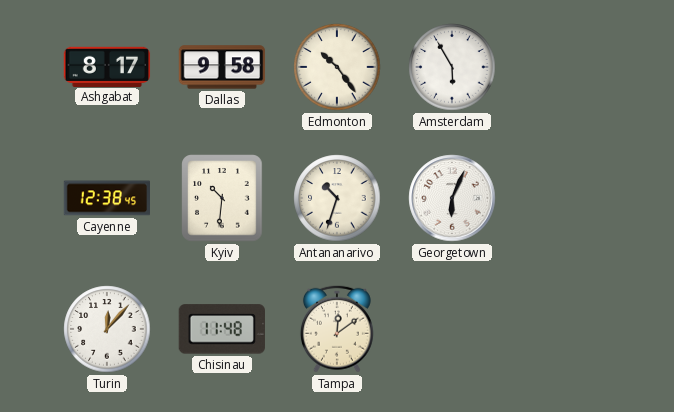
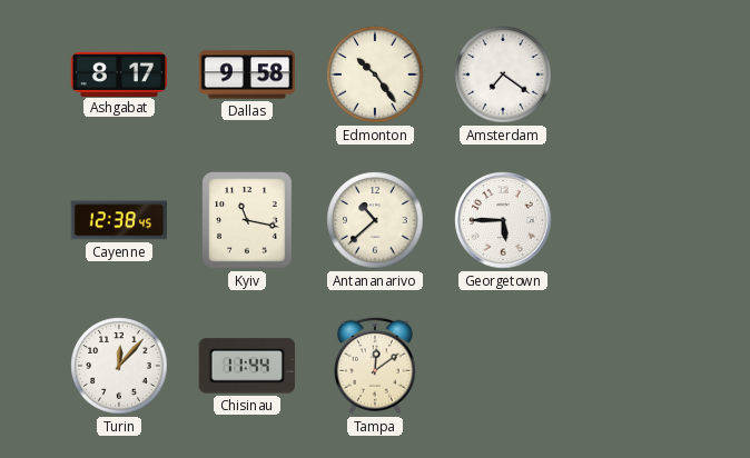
Amsterdam: 5:55 -> 7:21 (503, 74)
Kyiv: 10:31 -> 11:17 (247, 220)
Antananarivo: 10:33 -> 10:38 (375, 220)
Georgetown: 6:04 -> 5:45 (503, 220)
Chisinau: 11:48 -> 11:44 (247, 366)
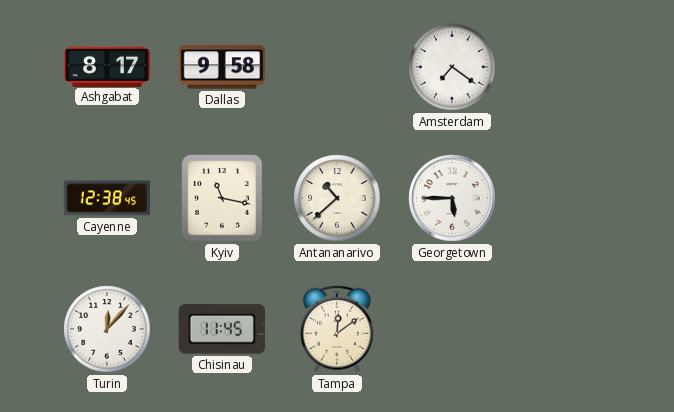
Edmonton: 10:24 -> none (375, 74)
Chisinau: 11:44 -> 11:45 (222, 329)
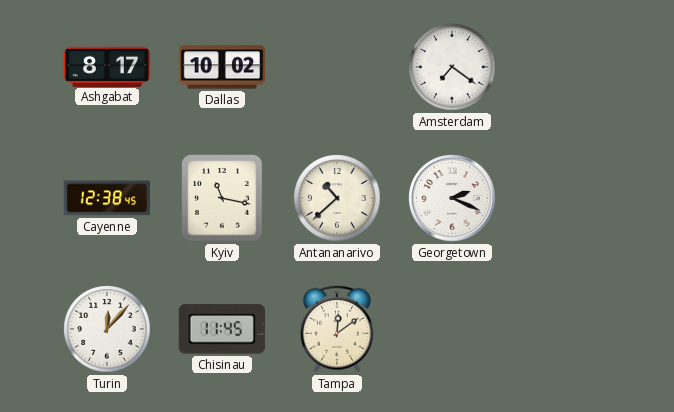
Dallas: 9:58 -> 10:02 (222, 67)
Georgetown: 5:45 -> 2:19 (452, 198)
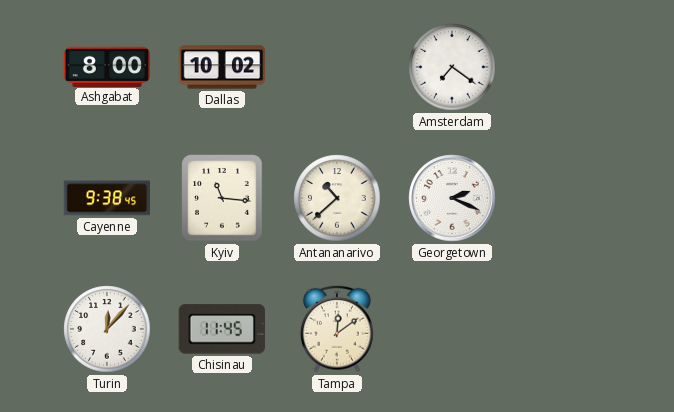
Ashgabat: 8:17 -> 8:00 (107, 66)
Cayenne: 12:38 -> 9:38 (107, 198)
Kyiv: 11:17 -> 11:16 (222, 198)
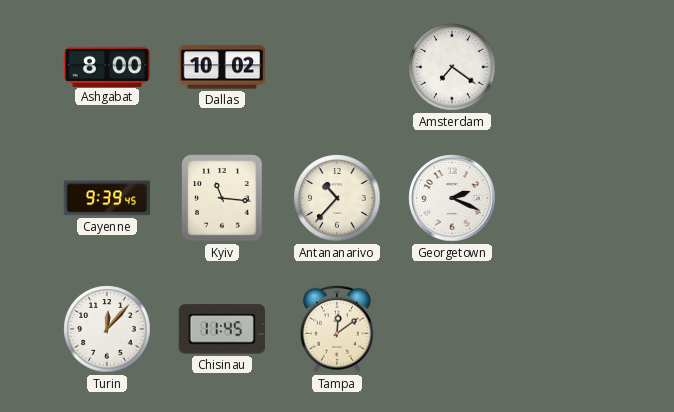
Cayenne: 9:38 -> 9:39 (107, 198)
Antananarivo: 10:38 -> 10:37 (337, 198)
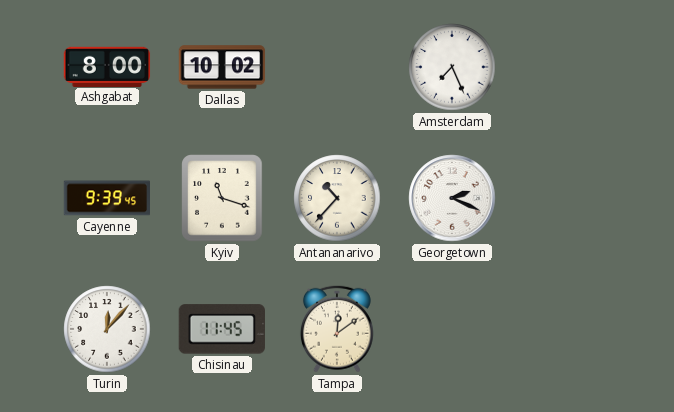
Amsterdam: 7:21 -> 7:26 (452, 67)
Kyiv: 11:16 -> 11:18 (222, 198)
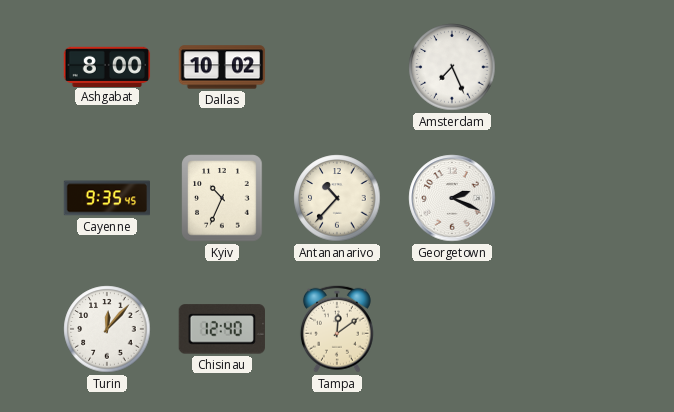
Cayenne: 9:39 -> 9:35 (107, 198)
Kyiv: 11:18 -> 10:34 (222, 198)
Chisinau: 11:45 -> 12:40 (222, 329)
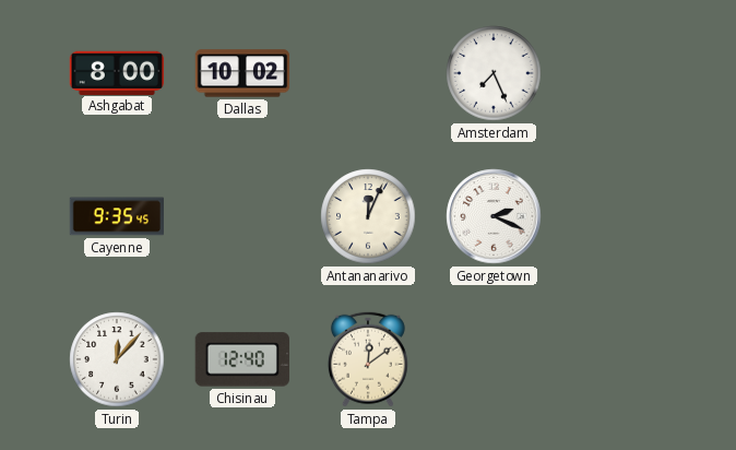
Kyiv: 10:34 -> none (222, 198)
Antananarivo: 10:37 -> 12:04 (368, 216)
